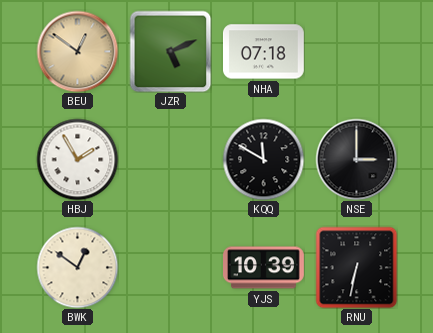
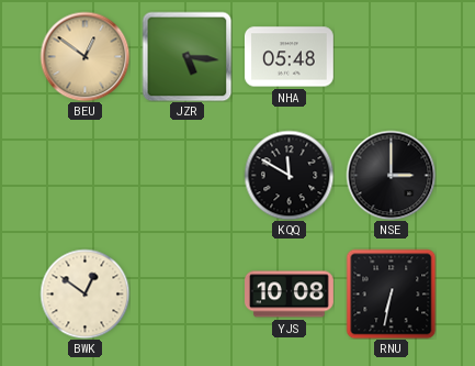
JZR: 5:11 -> 5:16 (186, 56)
NHA: 07:18 -> 05:48 (290, 57)
HBJ: 1:55 -> none (77, 159)
YJS: 10:39 -> 10:08 (290, 295)
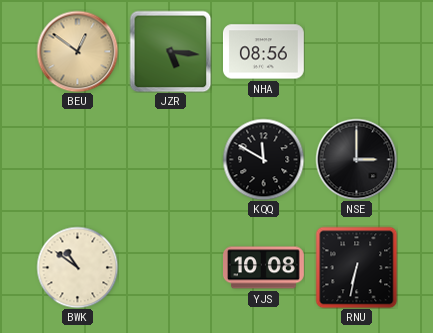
NHA: 05:48 -> 08:56 (264, 52)
BWK: 12:51 -> 10:51 (77, 267)
